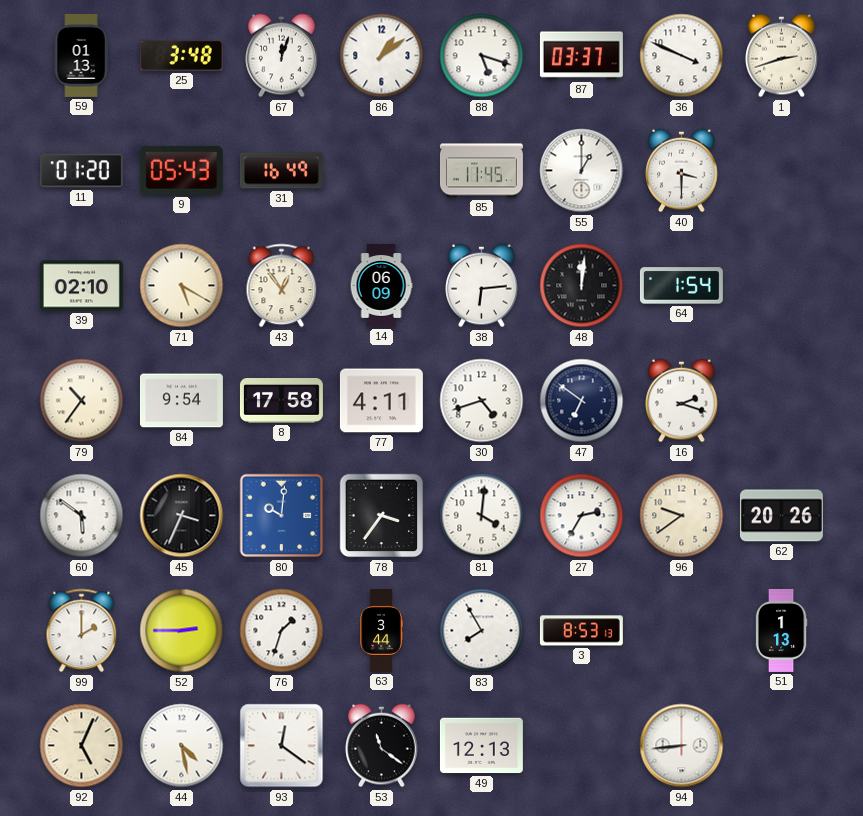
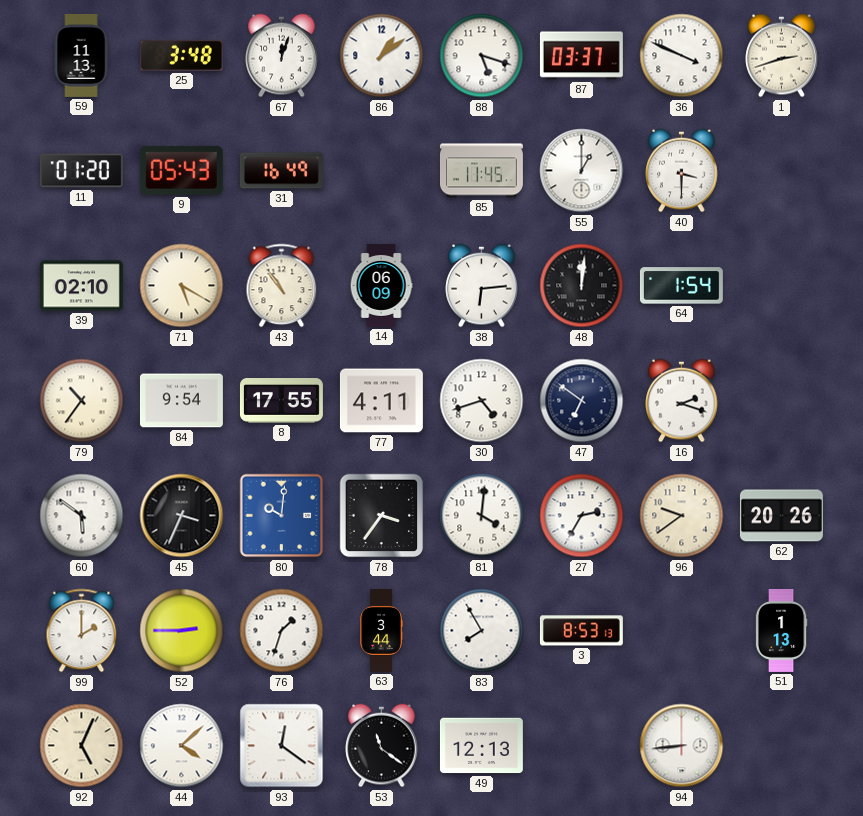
59: 01:13 -> 11:13 (81, 55)
43: 12:54 -> 10:54 (282, 286)
8: 17:58 -> 17:55 (281, 401)
44: 4:28 -> 4:08 (182, 746)
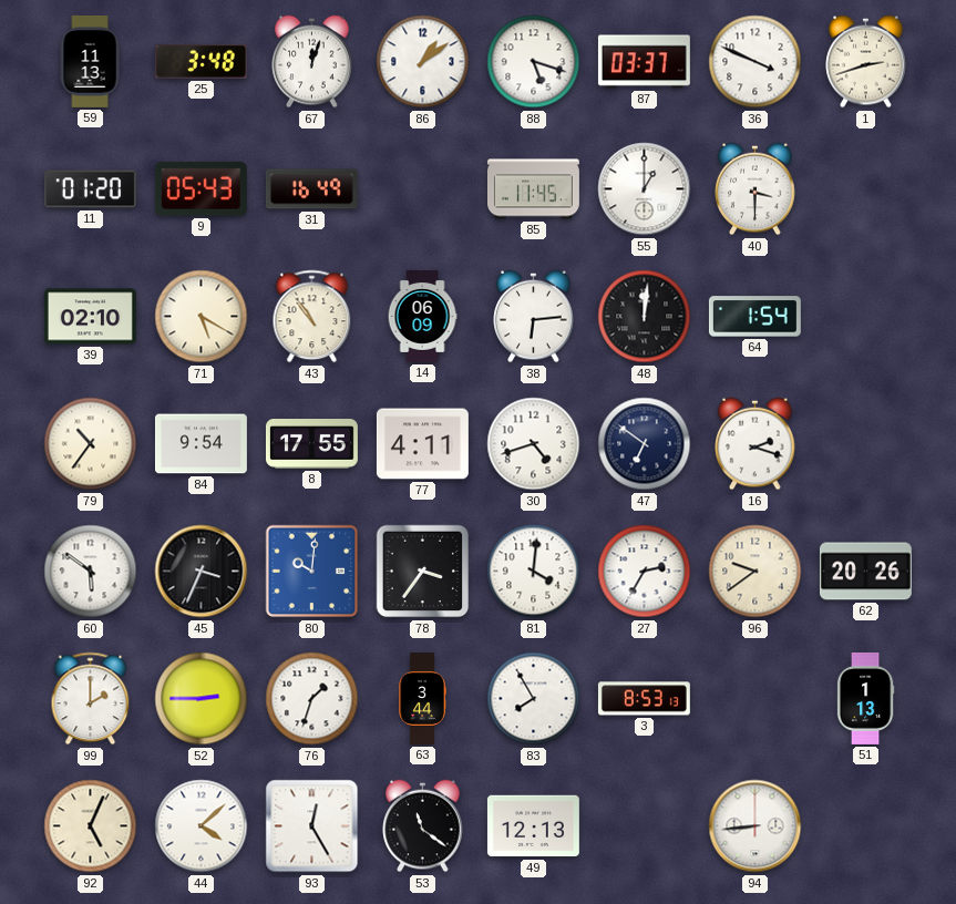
93: 12:21 -> 12:25 (312, 826)
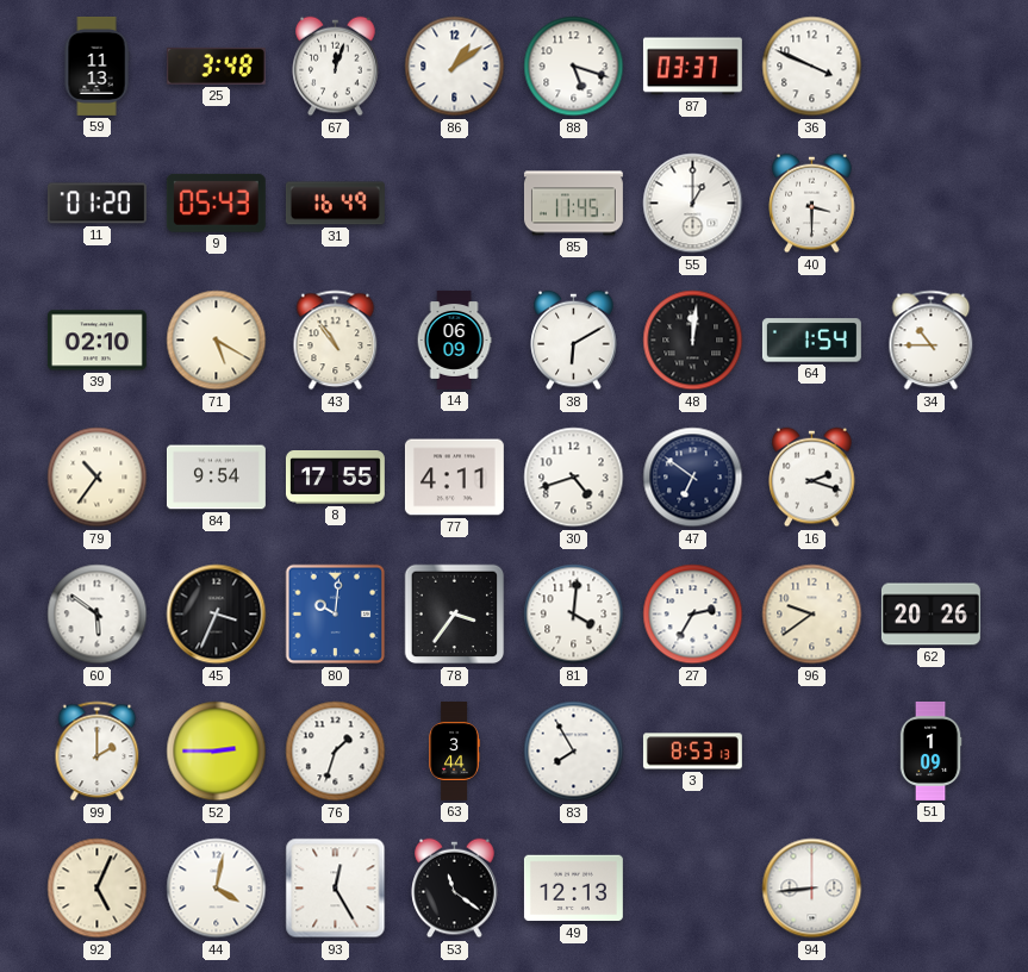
1: 2:42 -> none (866, 62)
38: 6:14 -> 6:10 (574, 341)
34: none -> 10:45 (932, 341)
51: 1:13 -> 1:09 (930, 750)
44: 4:08 -> 4:02 (217, 889)
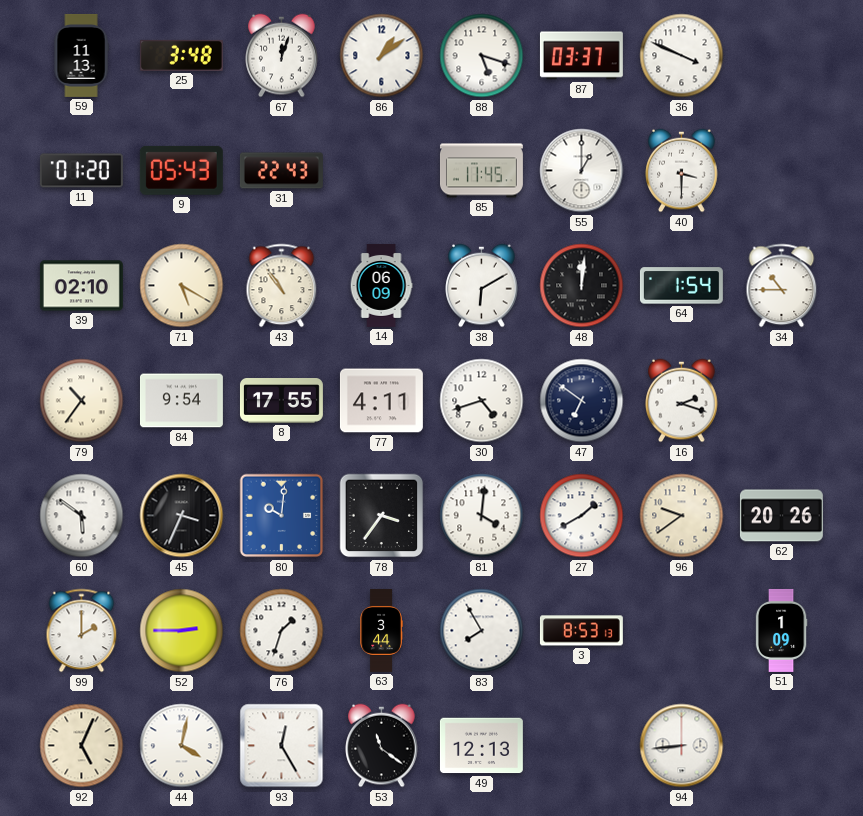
31: 16:49 -> 22:43 (281, 171)
27: 2:35 -> 1:40 (582, 516)
